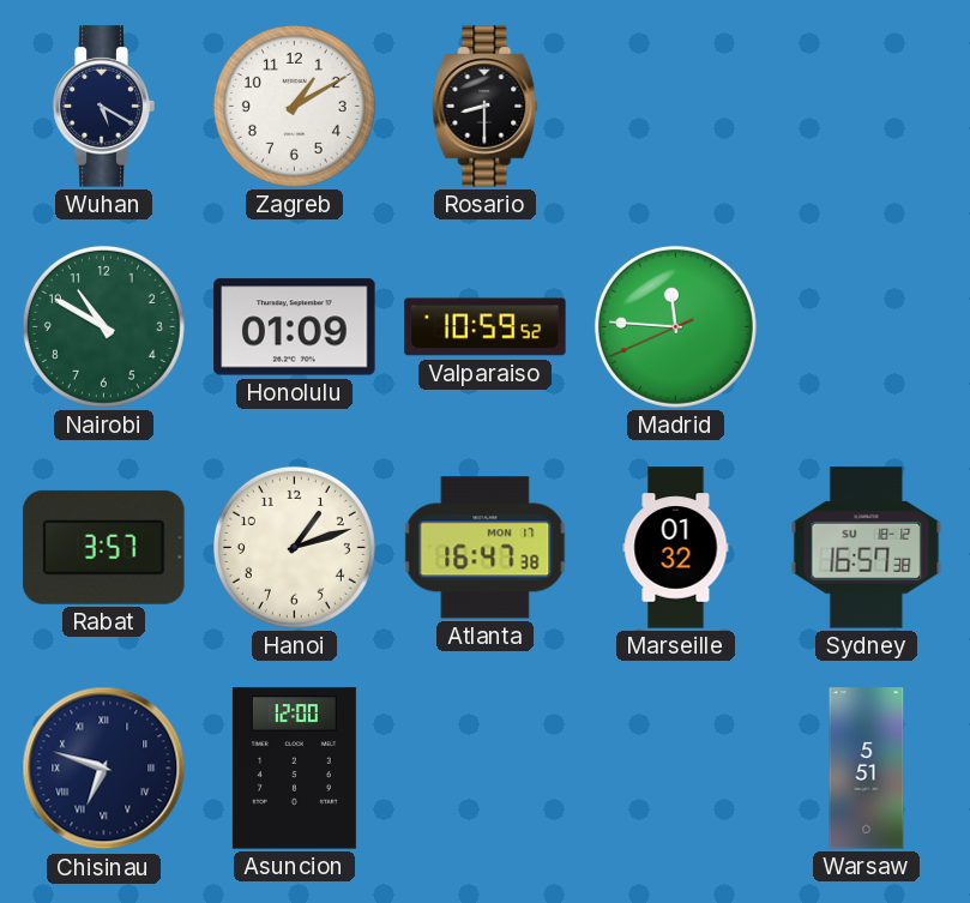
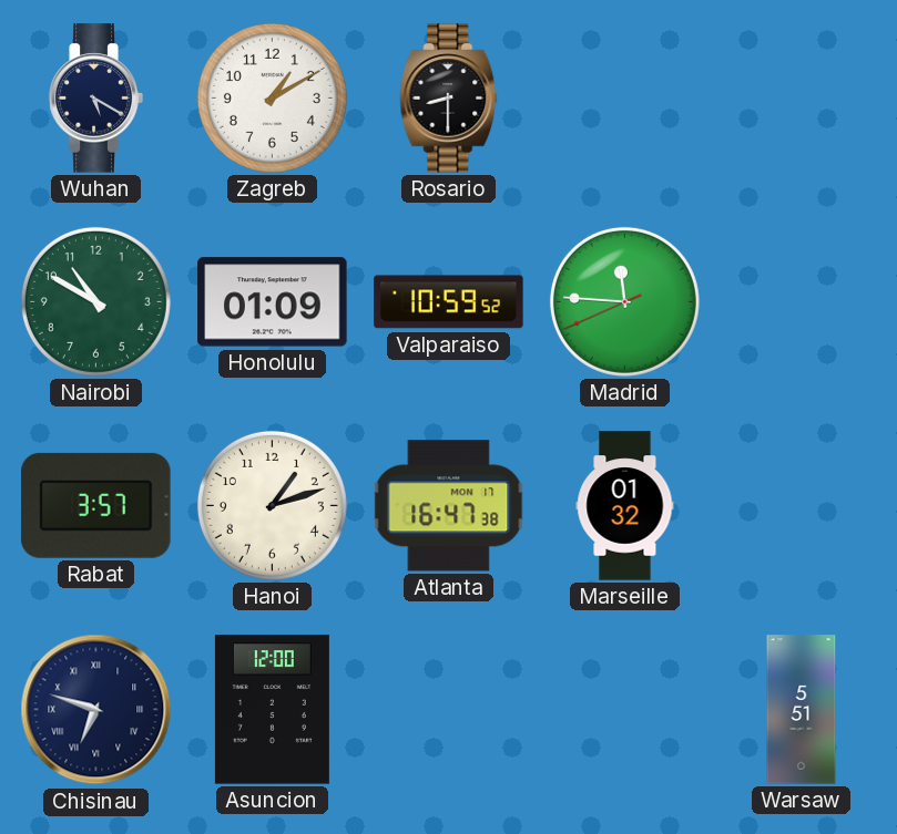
Sydney: 16:57 -> none (867, 548)
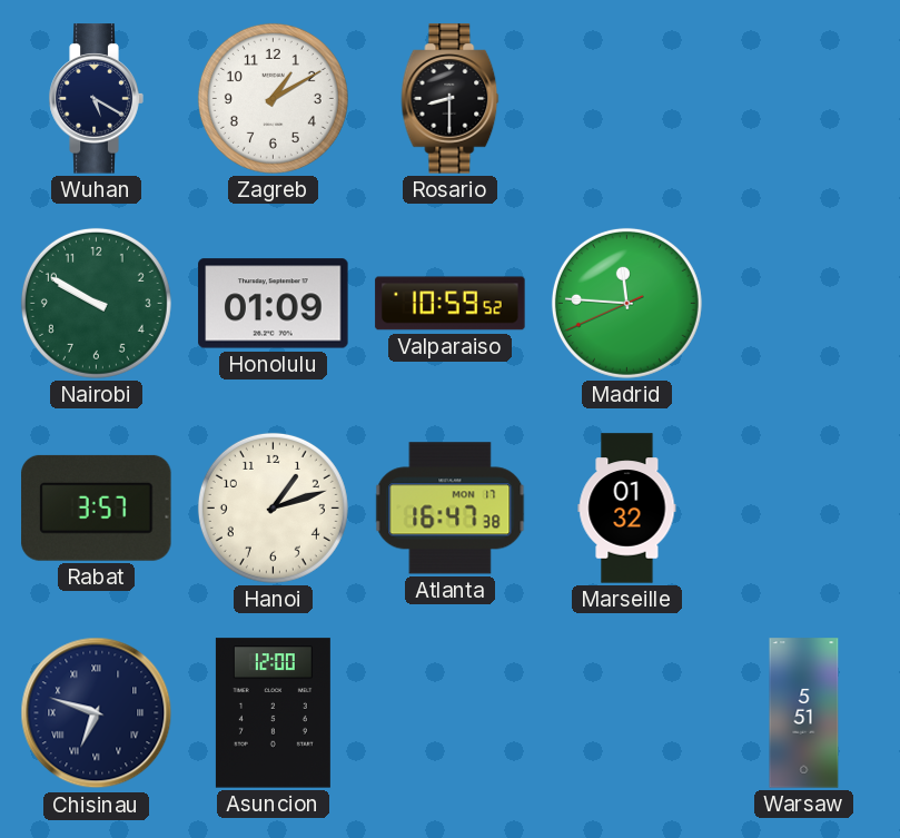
Nairobi: 10:50 -> 9:50 (96, 303)
